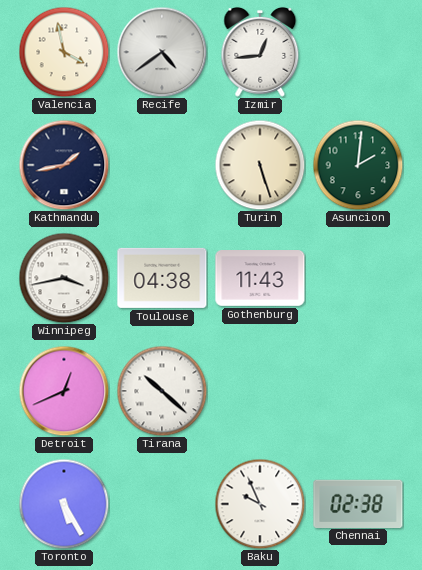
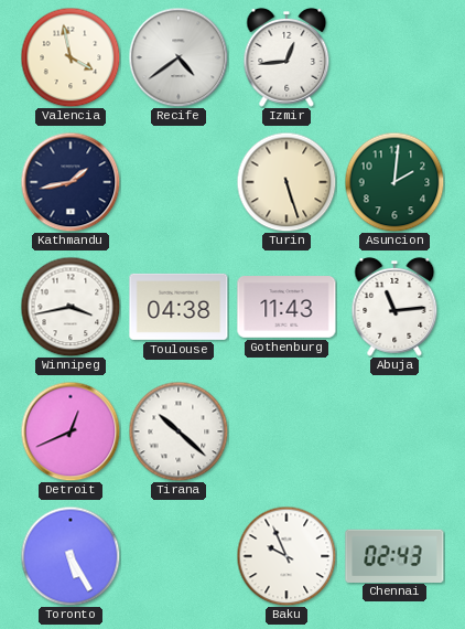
Abuja: none -> 11:14 (394, 307)
Chennai: 02:38 -> 02:43 (394, 555)
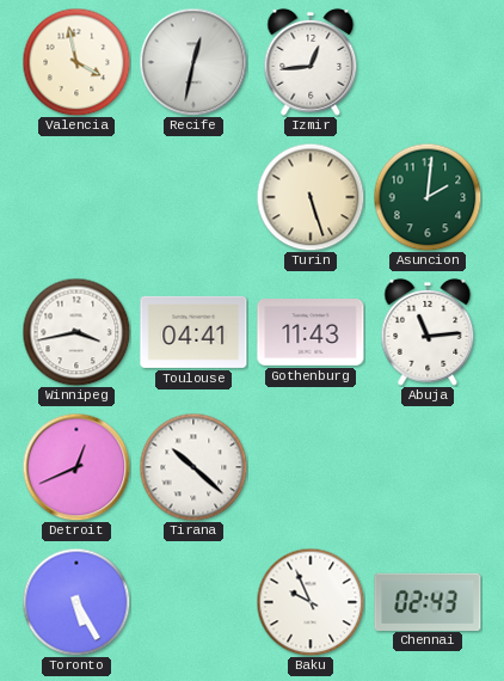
Recife: 4:39 -> 12:32 (193, 62)
Kathmandu: 1:43 -> none (71, 182)
Toulouse: 04:38 -> 04:41 (193, 332)
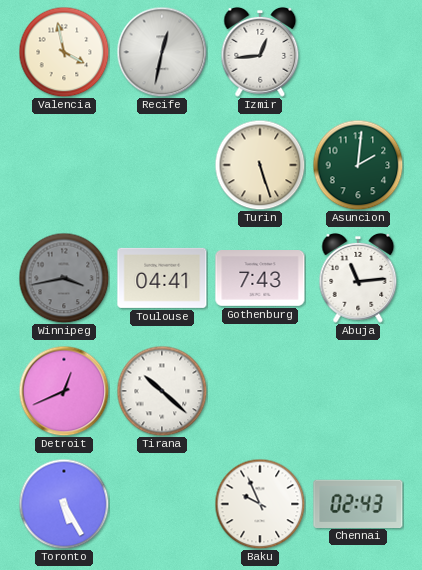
Winnipeg dial: white -> grey (64, 278)
Gothenburg: 11:43 -> 7:43 (260, 279)
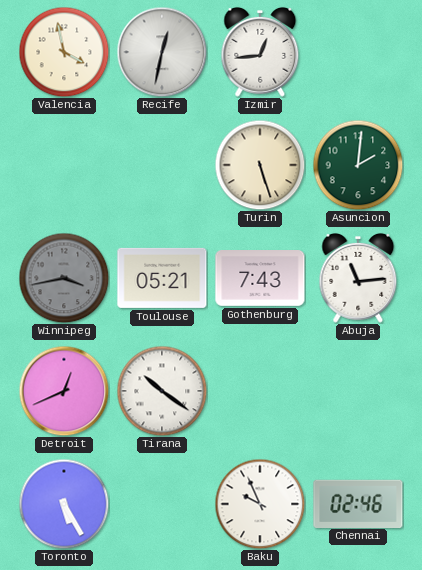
Toulouse: 04:41 -> 05:21 (162, 278)
Tirana: 10:22 -> 10:21 (162, 391)
Chennai: 02:43 -> 02:46 (358, 503)
